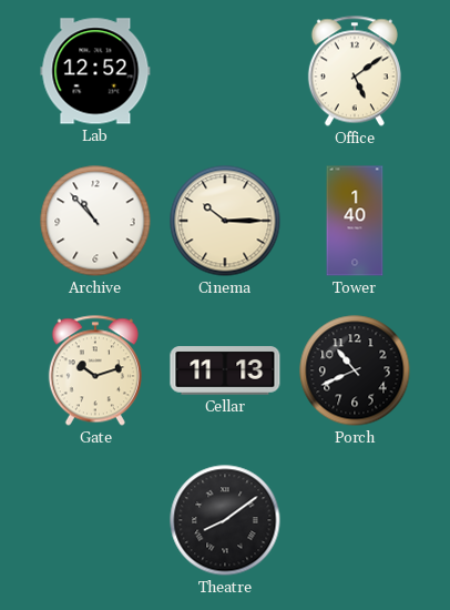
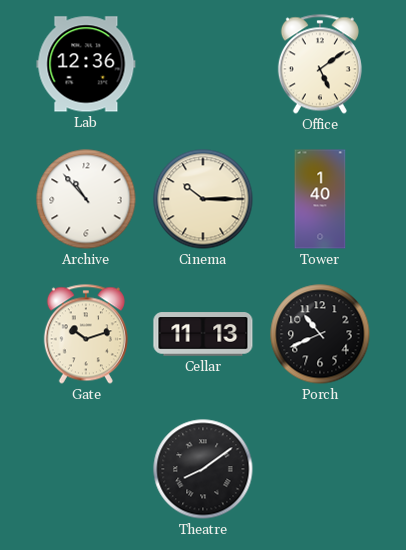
Lab: 12:52 -> 12:36 (86, 64)
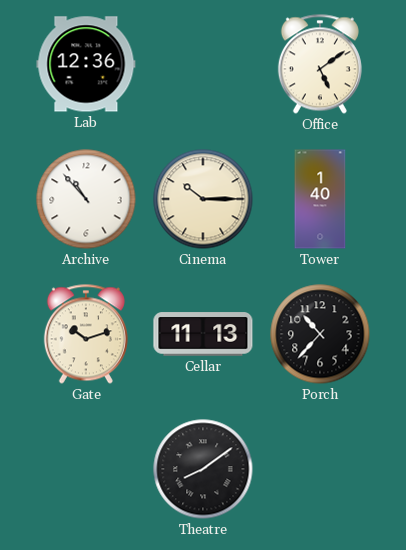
Porch: 10:41 -> 10:37 (320, 334)
